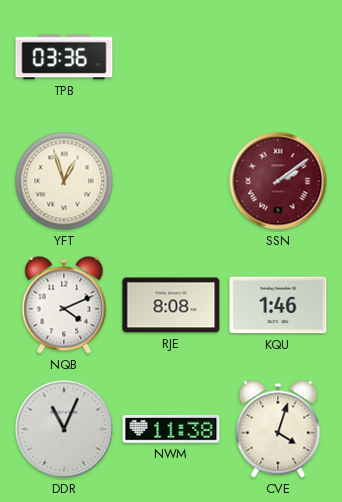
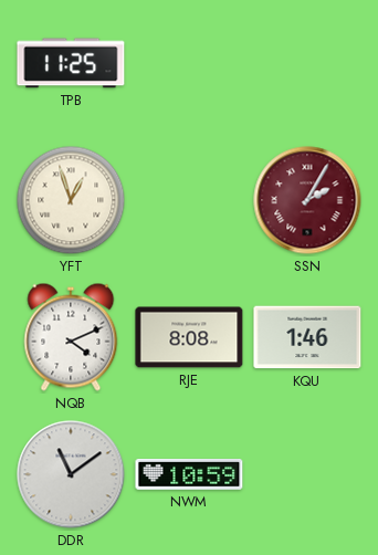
TPB: 03:36 -> 11:25 (71, 63)
SSN: 2:09 -> 2:05 (307, 200)
DDR: 11:04 -> 11:09 (71, 474)
NWM: 11:38 -> 10:59 (189, 475)
CVE: 4:03 -> none (278, 429)
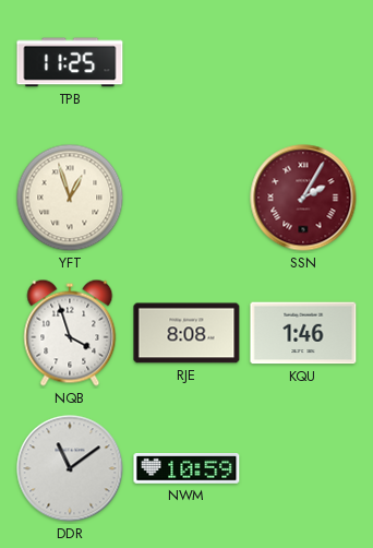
NQB: 4:11 -> 3:57 (70, 333)
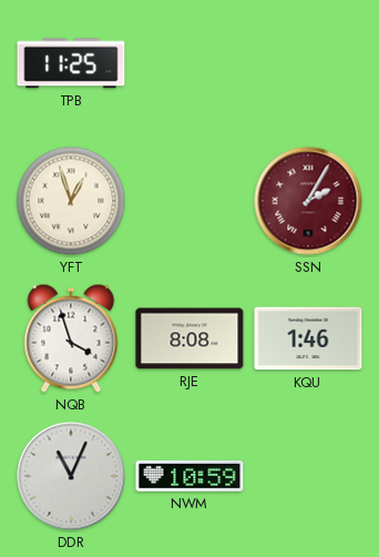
DDR: 11:09 -> 11:04 (71, 476)
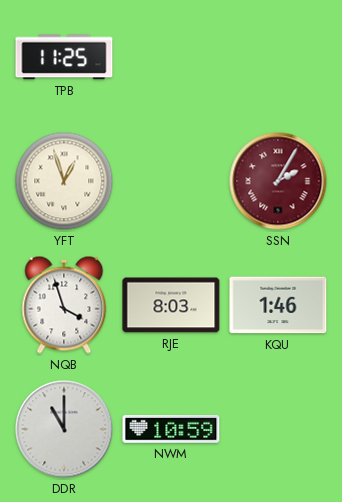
RJE: 8:08 -> 8:03 (171, 305)
DDR: 11:04 -> 11:00 (64, 429)
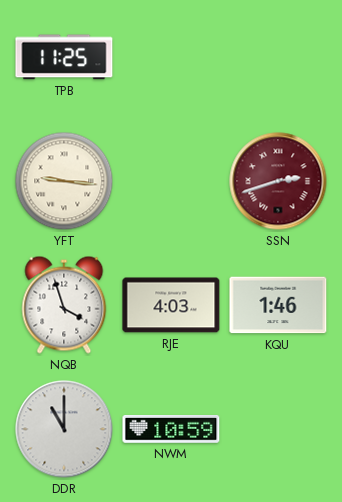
YFT: 12:57 -> 9:16 (64, 181)
SSN: 2:05 -> 2:42 (278, 181)
RJE: 8:03 -> 4:03 (171, 305)
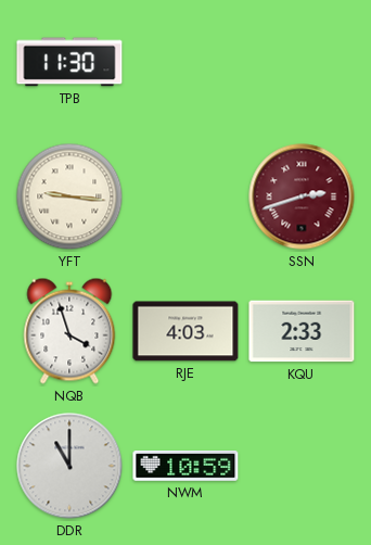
TPB: 11:25 -> 11:30 (69, 62)
KQU: 1:46 -> 2:33 (302, 331)
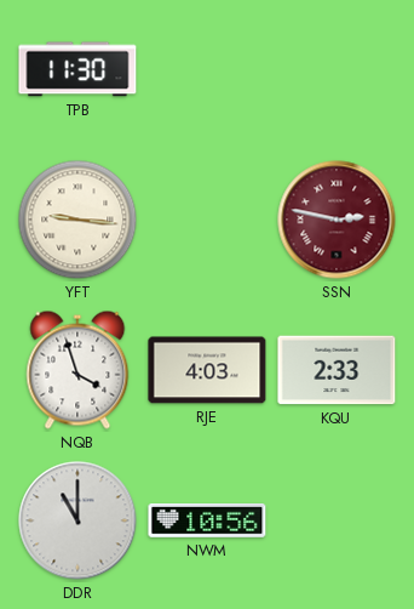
SSN: 2:42 -> 2:47 (337, 220)
NWM: 10:59 -> 10:56 (207, 522)
